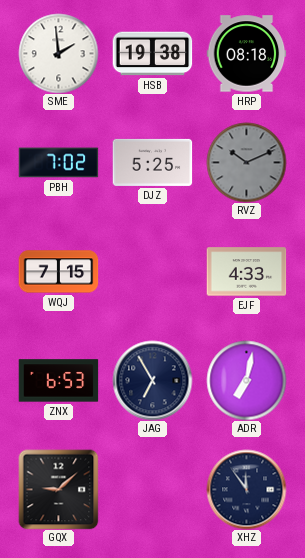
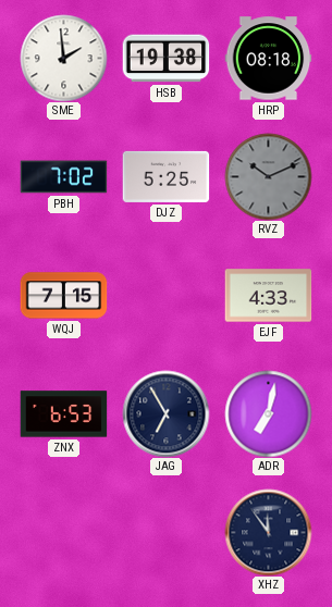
GQX: 9:08 -> none (58, 489)
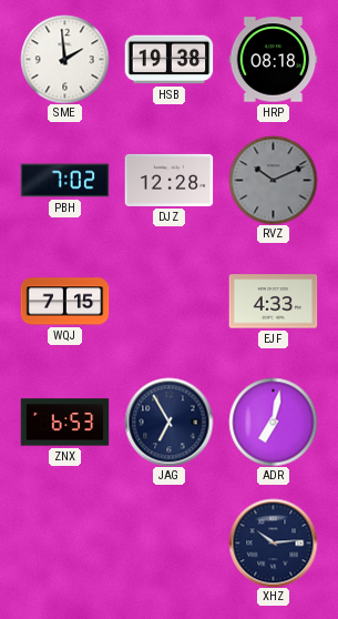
DJZ: 5:25 -> 12:28 (168, 180)
XHZ: 11:54 -> 10:14 (273, 542)
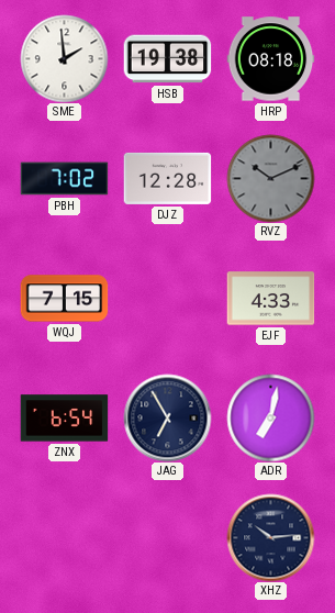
ZNX: 6:53 -> 6:54 (64, 419)
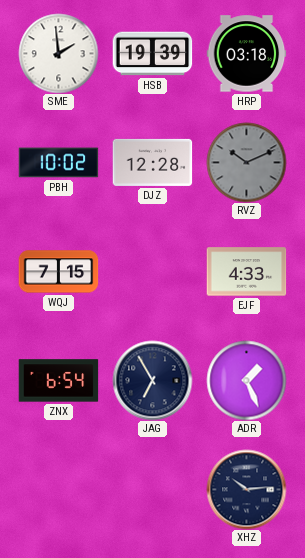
HSB: 19:38 -> 19:39 (152, 54)
HRP: 08:18 -> 03:18 (246, 54)
PBH: 7:02 -> 10:02 (58, 163)
ADR: 7:02 -> 1:26 (246, 380)
